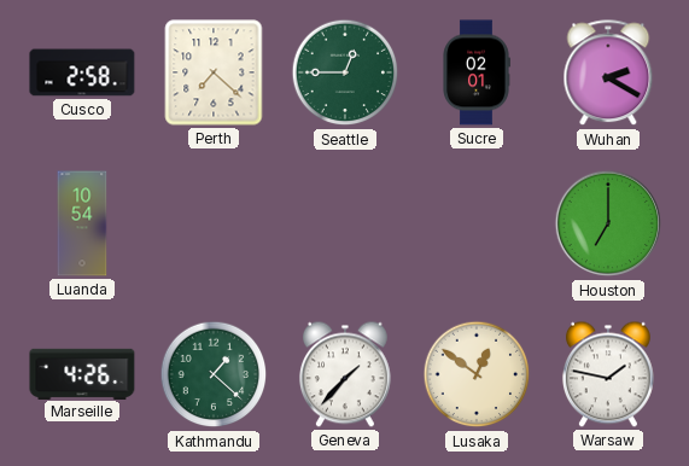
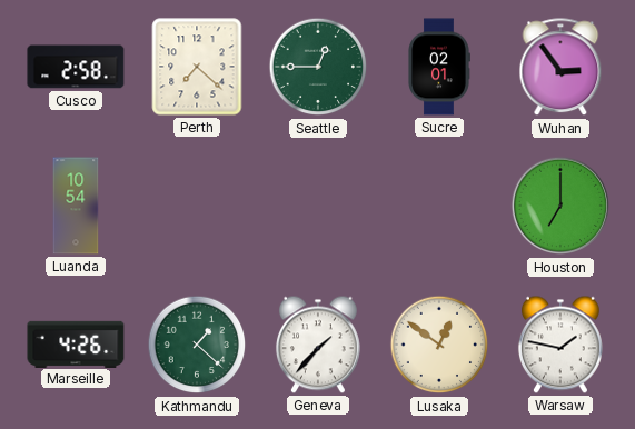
Wuhan: 2:20 -> 2:54 (560, 68)
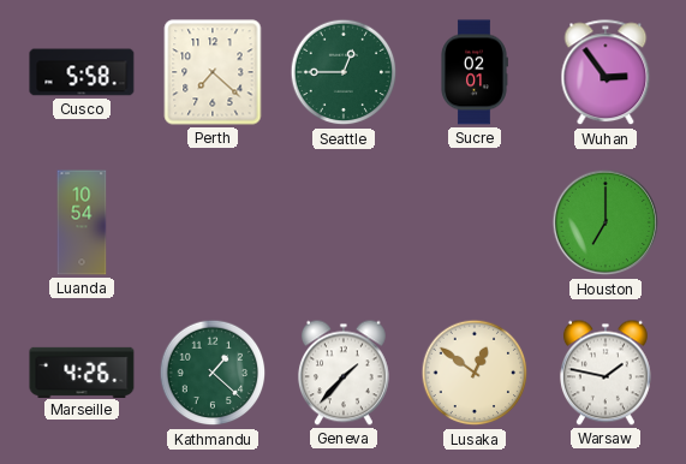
Cusco: 2:58 -> 5:58 (82, 72)
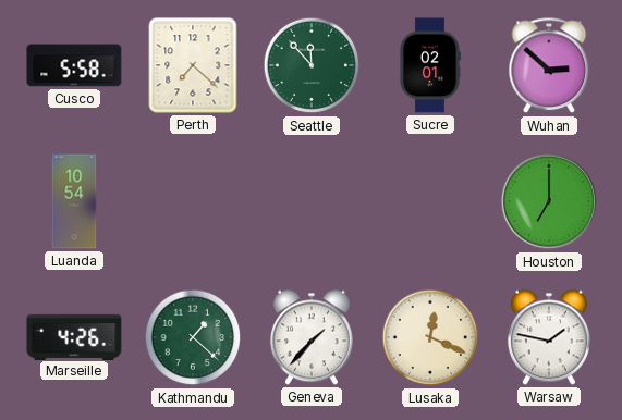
Seattle: 12:45 -> 11:53 (312, 65)
Wuhan: 2:54 -> 2:52 (549, 66)
Lusaka: 12:51 -> 12:19 (430, 337)
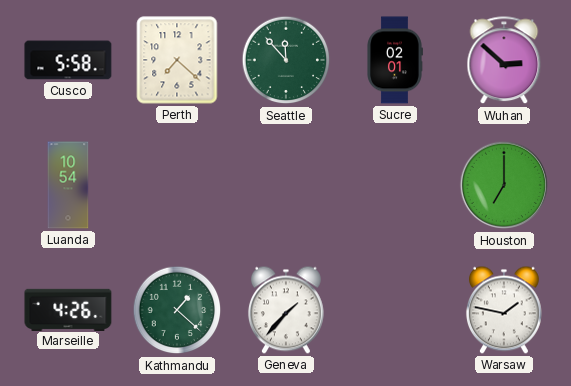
Lusaka: 12:19 -> none (430, 337)
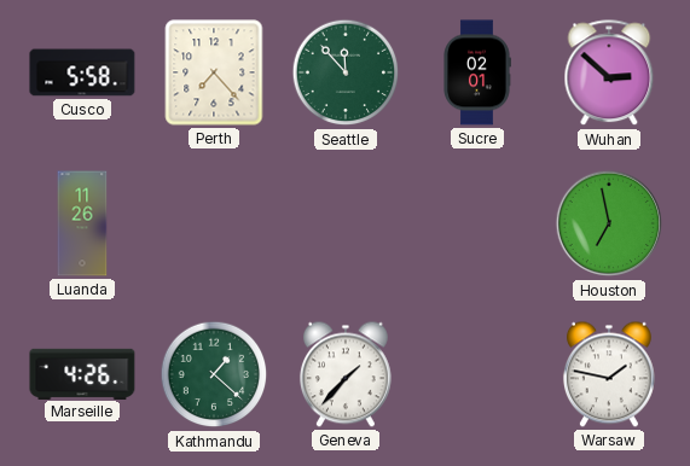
Perth: 7:22 -> 7:23 (214, 72)
Luanda: 10:54 -> 11:26 (82, 223)
Houston: 7:00 -> 6:58 (609, 223)
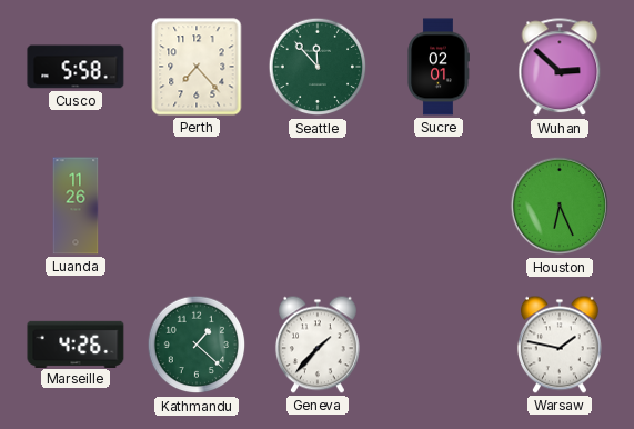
Houston: 6:58 -> 6:26 (560, 206)
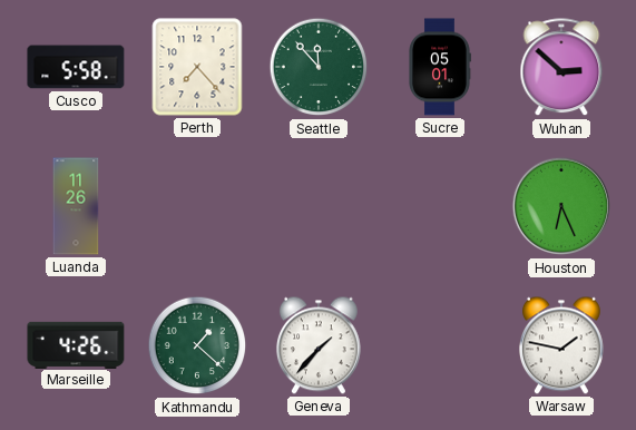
Sucre: 02:01 -> 05:01 (440, 67)
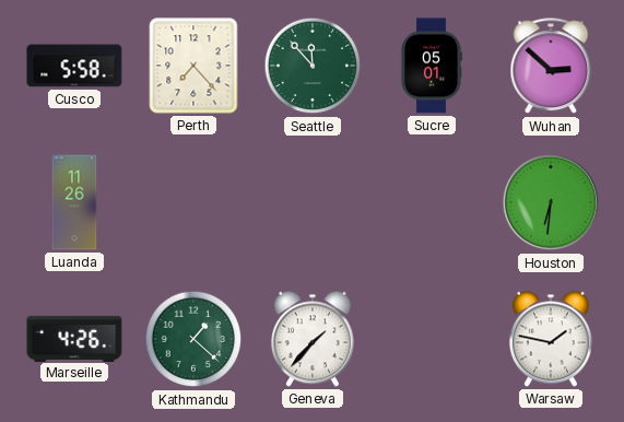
Houston: 6:26 -> 6:31 (551, 202)
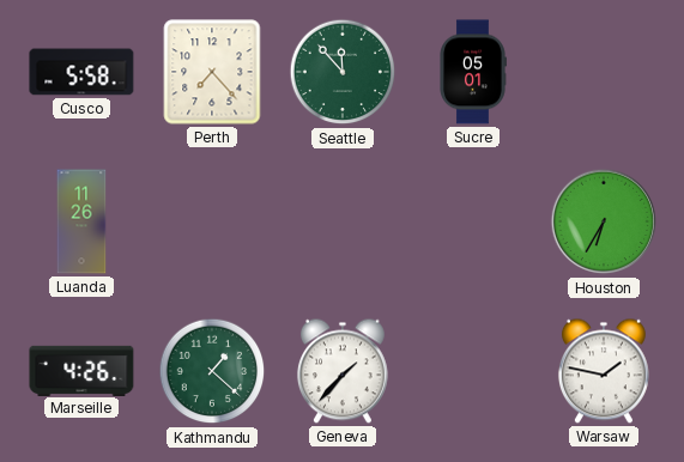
Wuhan: 2:52 -> none (551, 67)
Houston: 6:31 -> 6:35 (604, 221)
